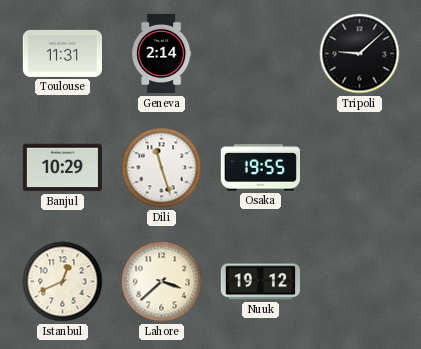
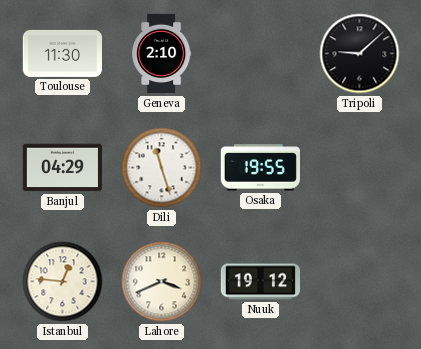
Toulouse: 11:31 -> 11:30 (62, 53)
Geneva: 2:14 -> 2:10 (162, 54)
Banjul: 10:29 -> 04:29 (62, 168)
Istanbul: 12:41 -> 12:46 (63, 282)
Lahore: 3:38 -> 3:41 (162, 282)
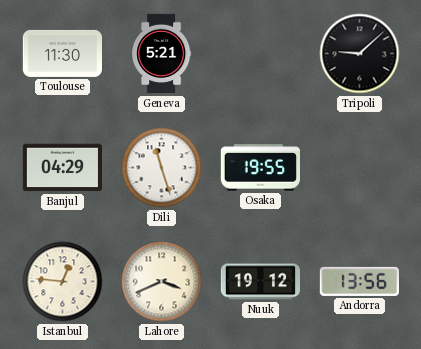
Geneva: 2:10 -> 5:21 (162, 54)
Andorra: none -> 13:56 (359, 281)
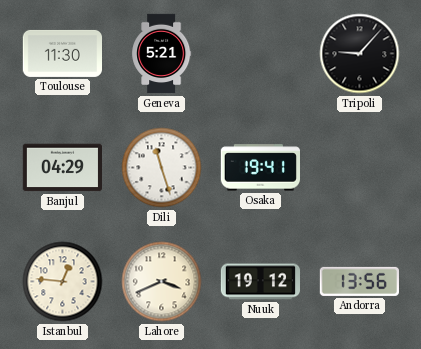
Tripoli: 9:08 -> 9:07 (360, 54)
Osaka: 19:55 -> 19:41 (260, 168)
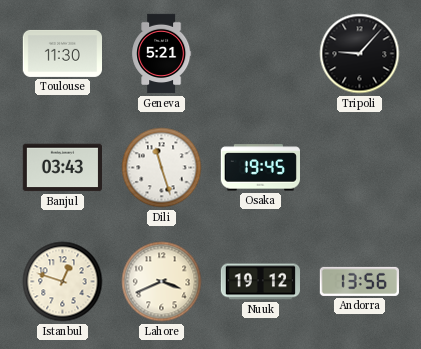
Banjul: 04:29 -> 03:43 (62, 168)
Osaka: 19:41 -> 19:45 (260, 168)
Istanbul: 12:46 -> 12:48 (63, 282)
